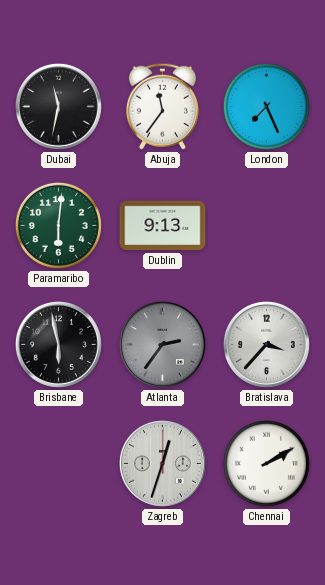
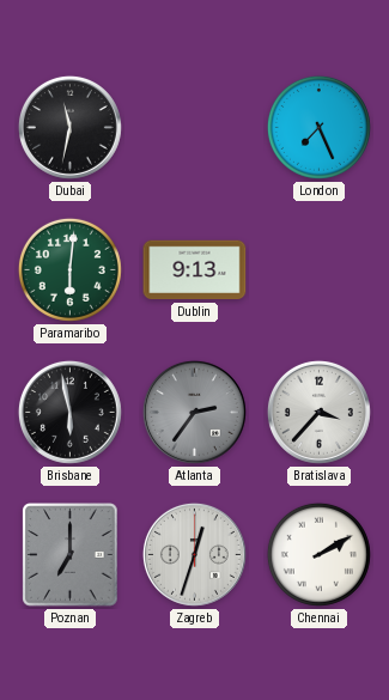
Abuja: 11:36 -> none (162, 106)
Poznan: none -> 7:00 (71, 555)
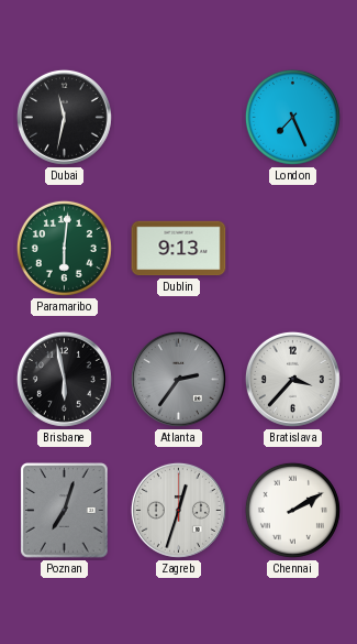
Poznan: 7:00 -> 7:03 (65, 511)
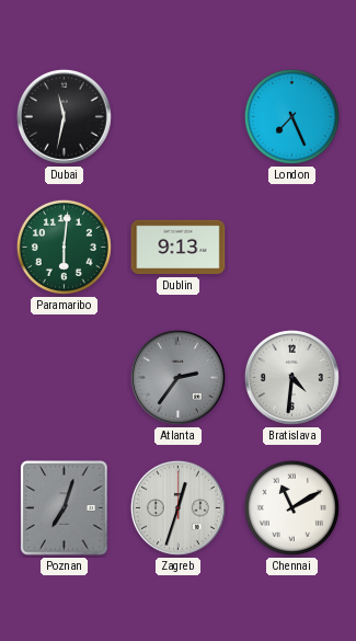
Brisbane: 5:58 -> none (64, 379)
Bratislava: 3:37 -> 4:31 (291, 377)
Chennai: 2:10 -> 11:10 (291, 507)
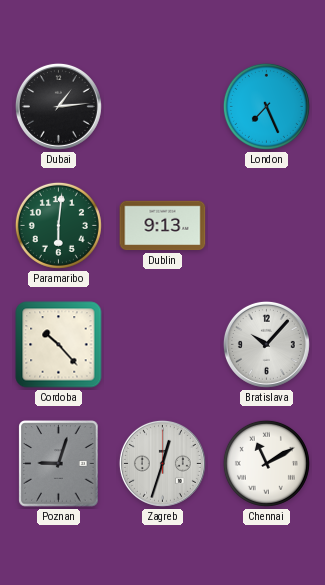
Dubai: 11:32 -> 1:14 (58, 106)
Cordoba: none -> 10:23 (59, 345)
Atlanta: 2:36 -> none (177, 377)
Bratislava: 4:31 -> 10:07 (266, 344)
Poznan: 7:03 -> 9:03 (59, 464)
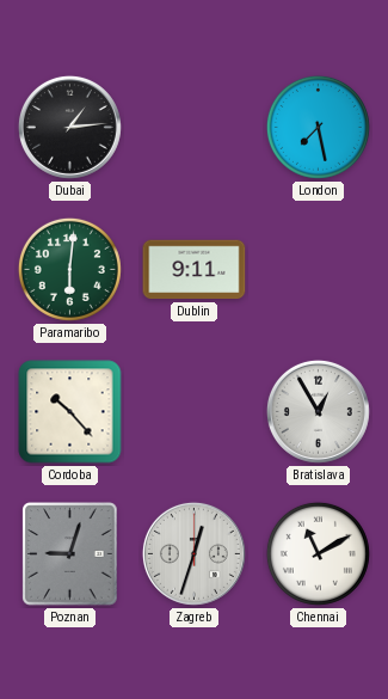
London: 7:26 -> 7:28 (318, 127)
Dublin: 9:13 -> 9:11 (195, 270)
Bratislava: 10:07 -> 12:55 (318, 411)
